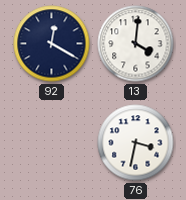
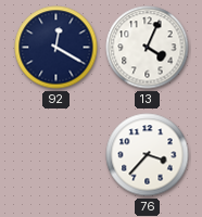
13: 4:01 -> 4:04 (148, 48)
76: 3:32 -> 3:37 (148, 155)
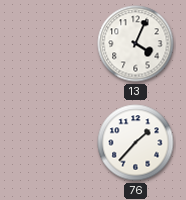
92: 12:20 -> none (56, 48)
76: 3:37 -> 1:37 (136, 143)
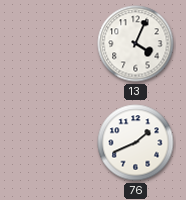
76: 1:37 -> 1:41 (136, 143)
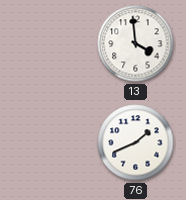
13: 4:04 -> 3:59 (136, 44)
